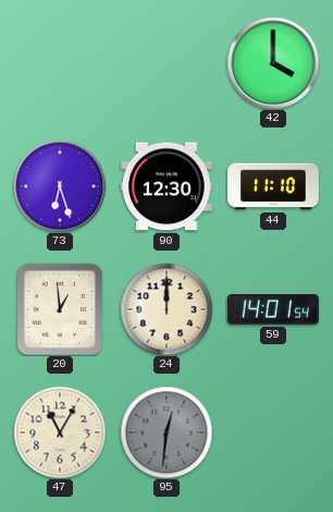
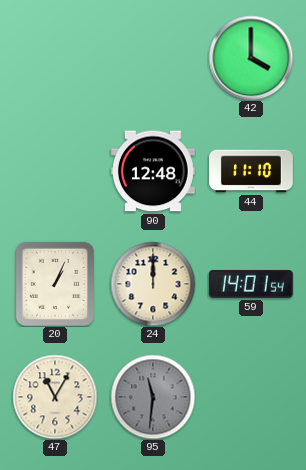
73: 6:27 -> none (60, 186)
90: 12:30 -> 12:48 (153, 171)
20: 12:59 -> 1:04 (54, 283)
95: 12:31 -> 11:31 (153, 397)
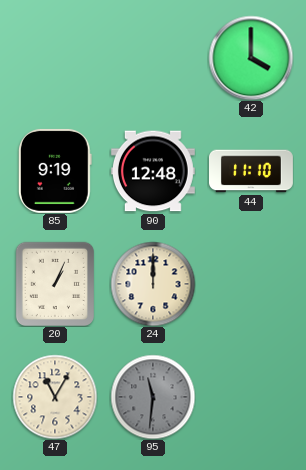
85: none -> 9:19 (55, 171)
59: 14:01 -> none (251, 284)
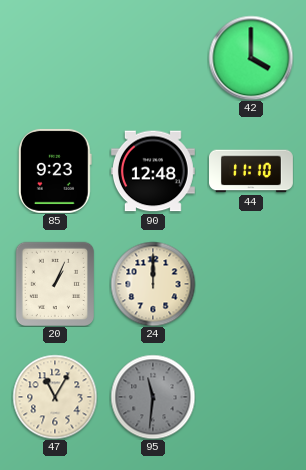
85: 9:19 -> 9:23 (55, 171)
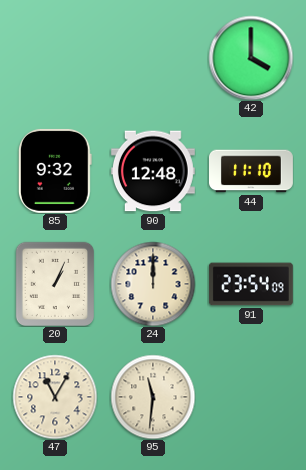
85: 9:23 -> 9:32 (55, 171)
91: none -> 23:54 (251, 284)
95 dial: grey -> cream (153, 397)
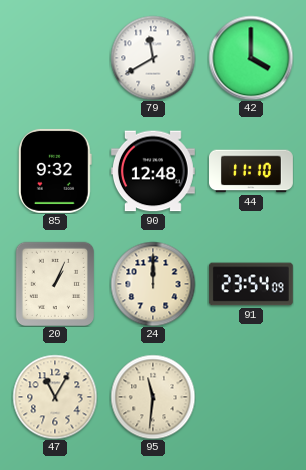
79: none -> 11:40 (153, 58)
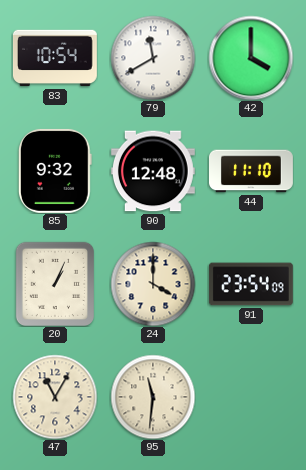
83: none -> 10:54 (55, 58)
24: 12:00 -> 4:00 (153, 284)
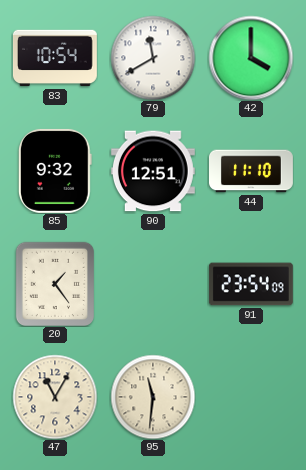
90: 12:48 -> 12:51 (153, 171)
20: 1:04 -> 1:24 (54, 283)
24: 4:00 -> none (153, 284)
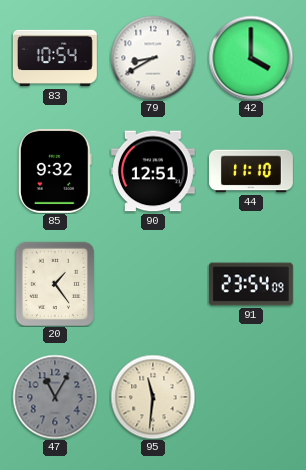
79: 11:40 -> 8:40 (153, 58)
47 dial: cream -> grey (55, 397)
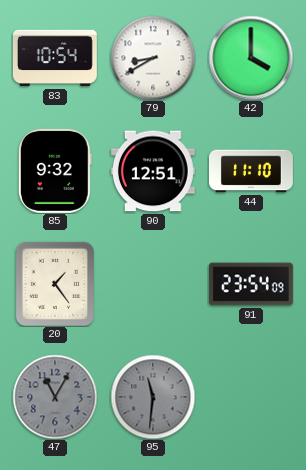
95 dial: cream -> grey (153, 397)
